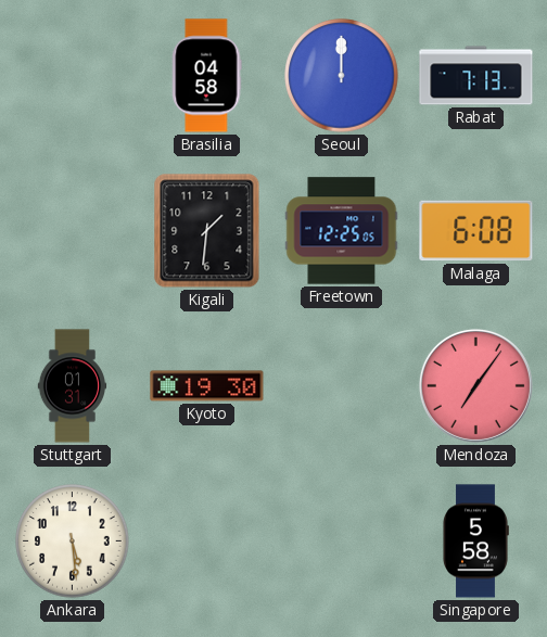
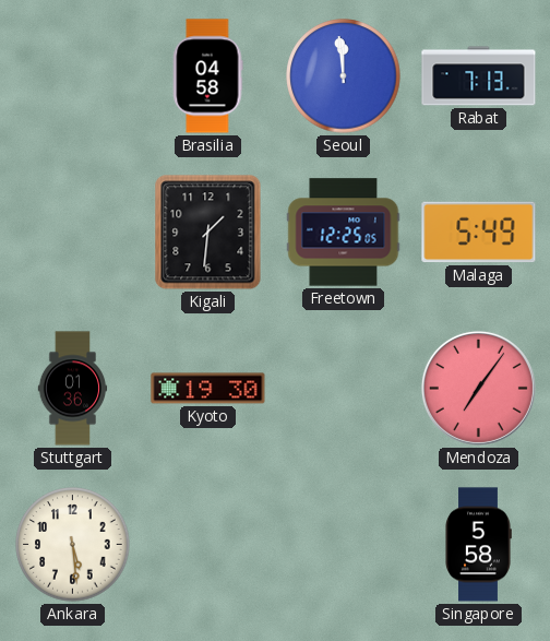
Seoul: 12:00 -> 11:59 (344, 76)
Malaga: 6:08 -> 5:49 (479, 233)
Stuttgart: 01:31 -> 01:36 (73, 389)
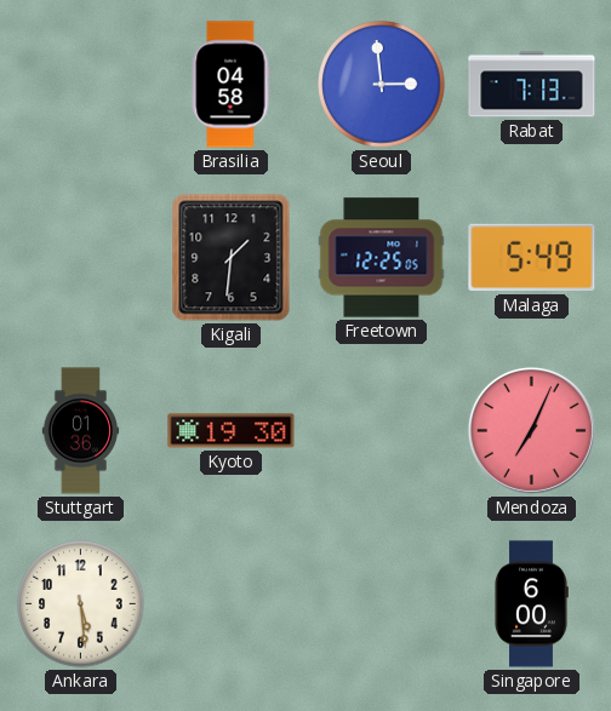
Seoul: 11:59 -> 2:59 (382, 85)
Mendoza: 7:06 -> 7:04 (531, 430)
Singapore: 5:58 -> 6:00 (531, 604)
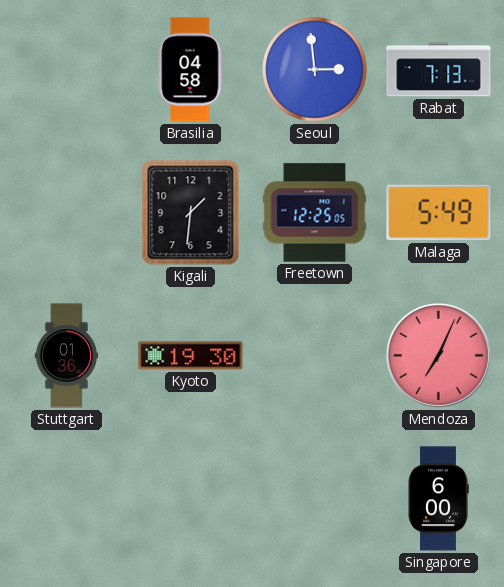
Ankara: 5:29 -> none (81, 604)
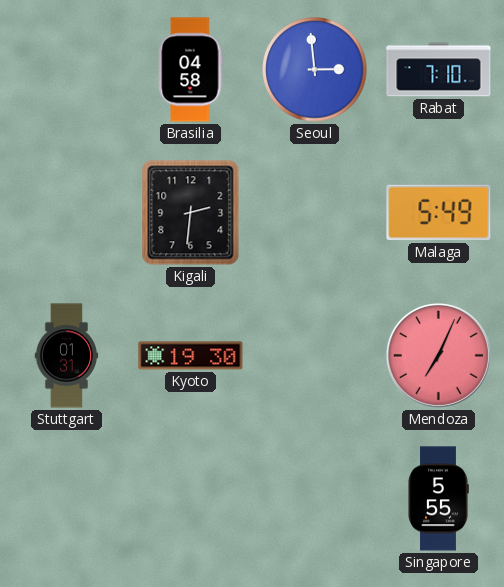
Rabat: 7:13 -> 7:10 (439, 70)
Kigali: 1:31 -> 2:31 (191, 213)
Freetown: 12:25 -> none (315, 213)
Stuttgart: 01:36 -> 01:31 (67, 356)
Singapore: 6:00 -> 5:55 (438, 499)
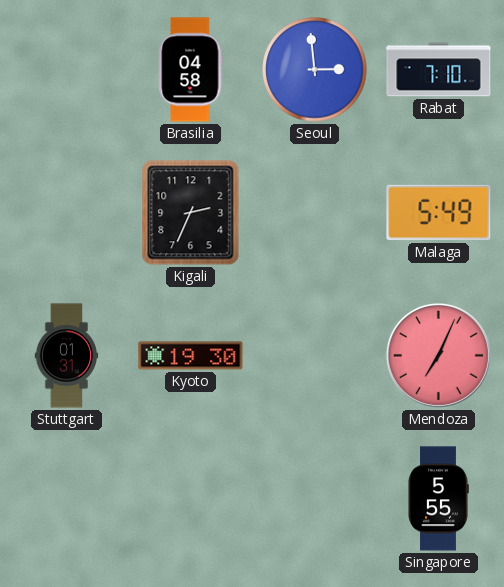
Kigali: 2:31 -> 2:34 (191, 213)
